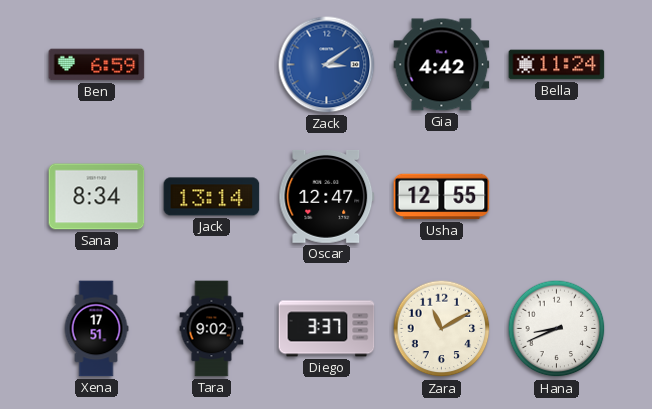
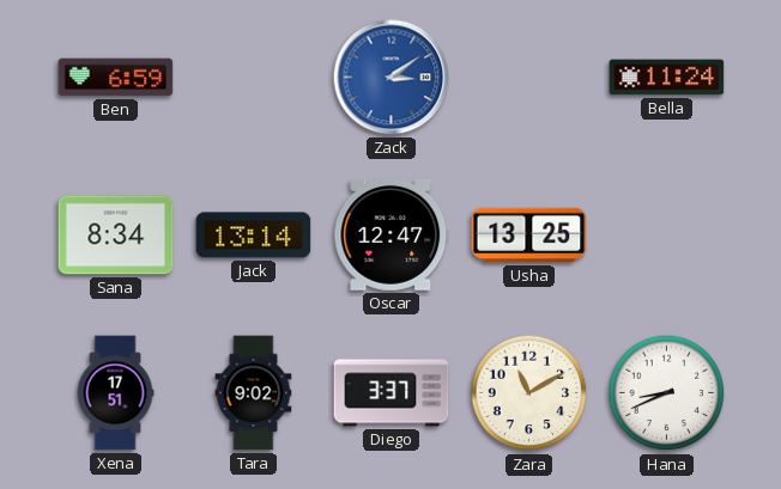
Gia: 4:42 -> none (442, 65)
Usha: 12:55 -> 13:25 (529, 236)
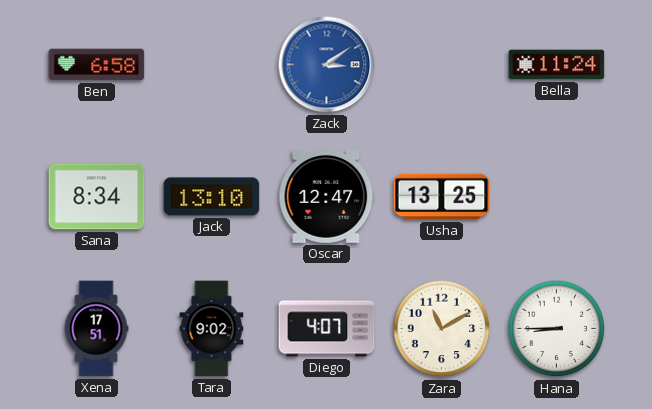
Ben: 6:59 -> 6:58 (97, 65)
Jack: 13:14 -> 13:10 (212, 197)
Diego: 3:37 -> 4:07 (327, 329)
Hana: 8:41 -> 8:45 (557, 329)
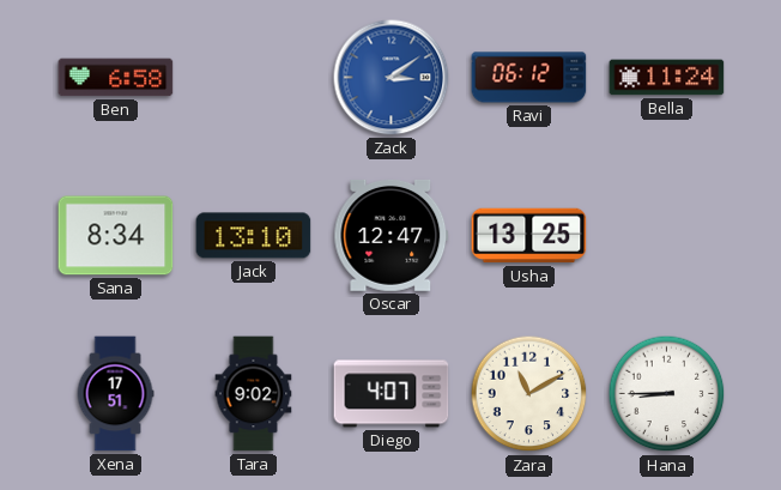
Ravi: none -> 06:12 (529, 78)
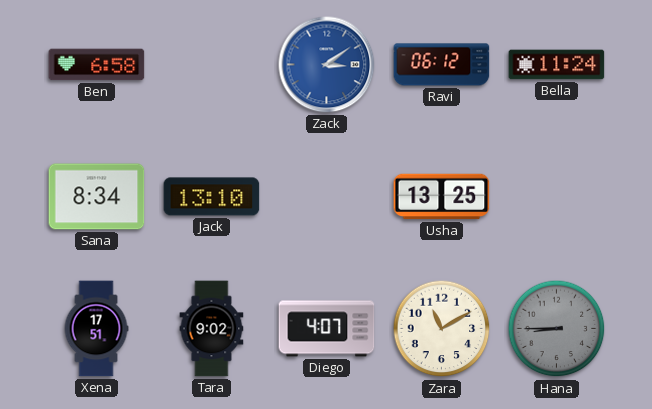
Oscar: 12:47 -> none (392, 236)
Hana dial: white -> grey (557, 329)
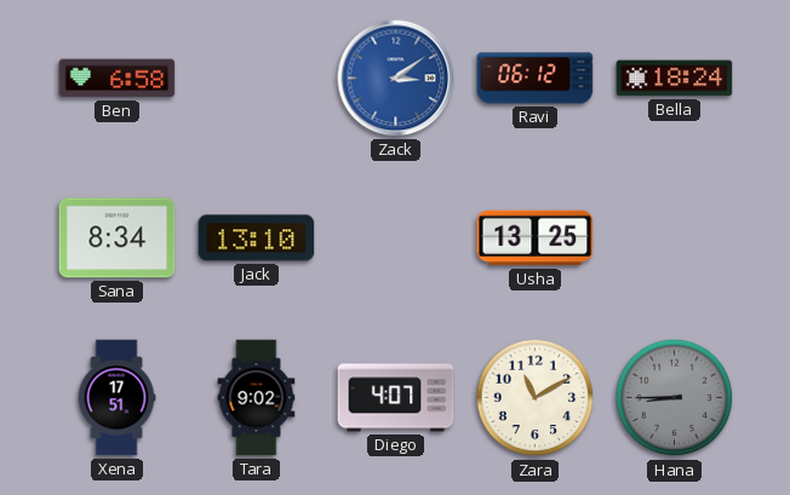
Bella: 11:24 -> 18:24 (675, 79)
